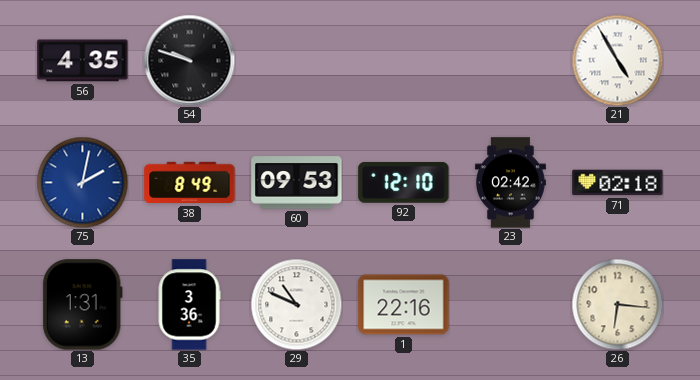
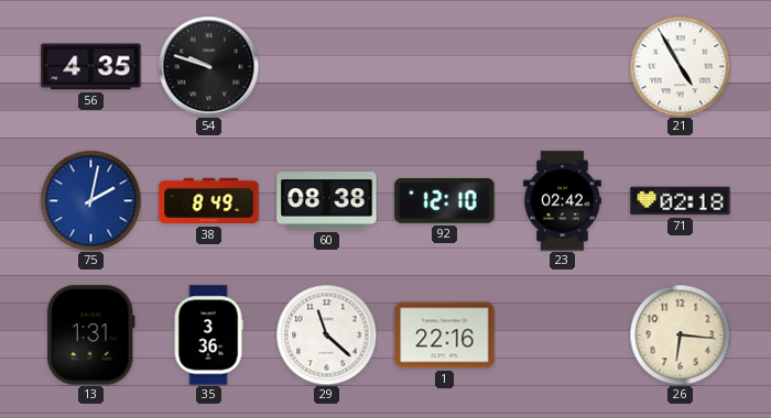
60: 09:53 -> 08:38 (327, 201)
29: 10:49 -> 11:22 (326, 334)
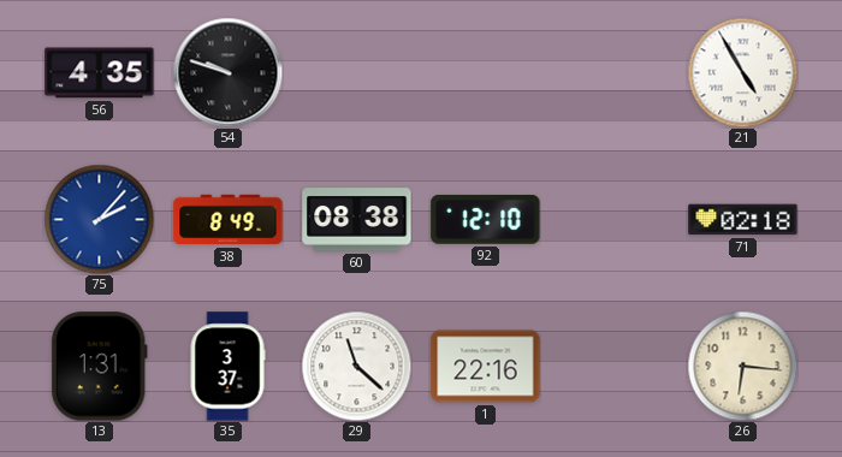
75: 2:02 -> 2:07 (99, 219)
23: 02:42 -> none (562, 201)
35: 3:36 -> 3:37 (227, 367)
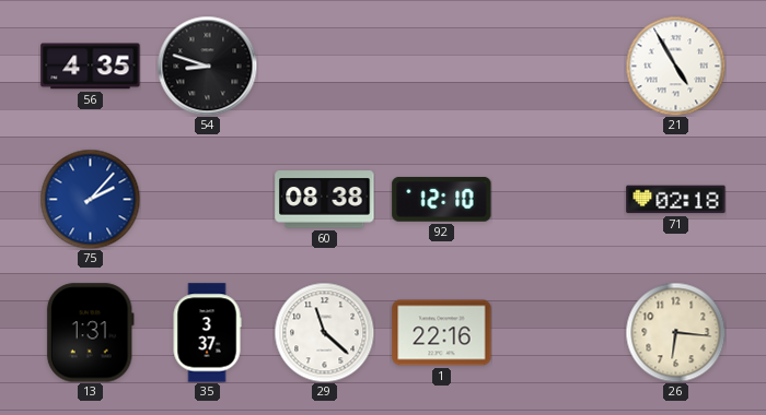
54: 9:48 -> 8:48 (207, 66)
38: 8:49 -> none (229, 220)
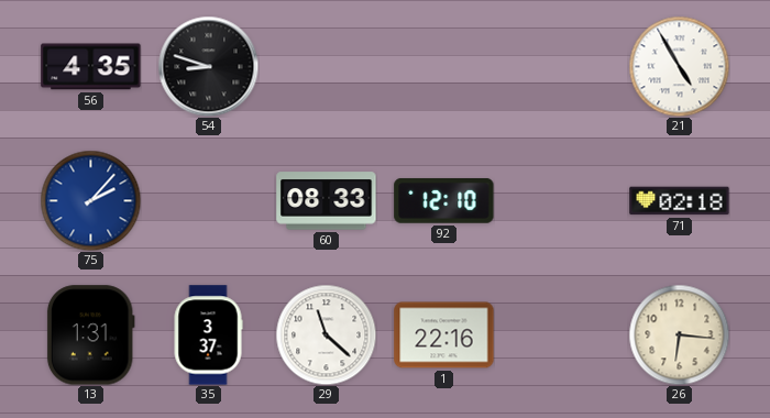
60: 08:38 -> 08:33 (327, 201)
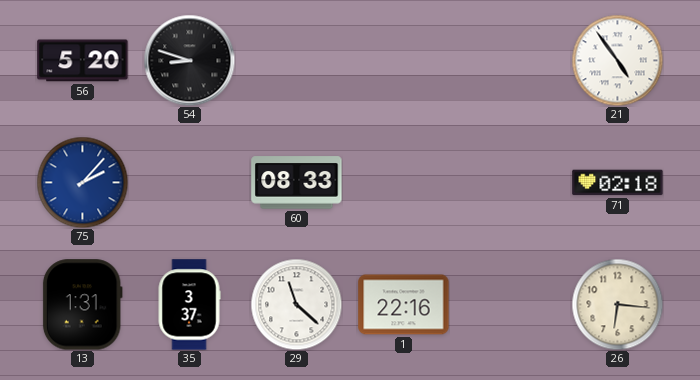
56: 4:35 -> 5:20 (83, 61)
21: 4:55 -> 4:54 (617, 60)
92: 12:10 -> none (444, 200)
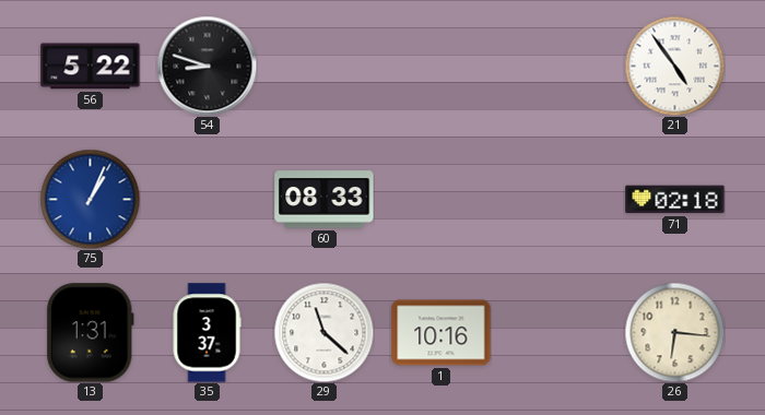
56: 5:20 -> 5:22 (91, 67)
75: 2:07 -> 1:04 (90, 199)
1: 22:16 -> 10:16 (442, 333)
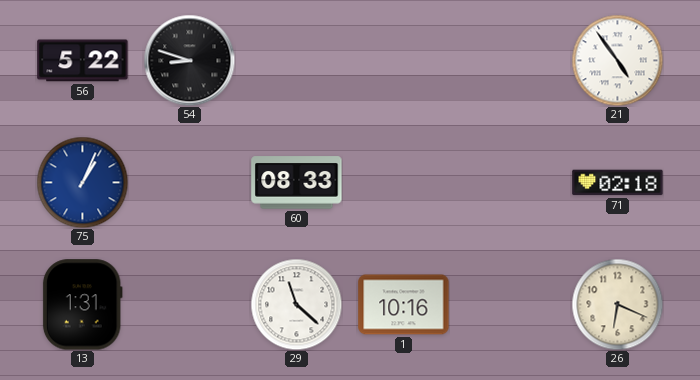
35: 3:37 -> none (207, 333)
26: 6:16 -> 6:19 (617, 304)
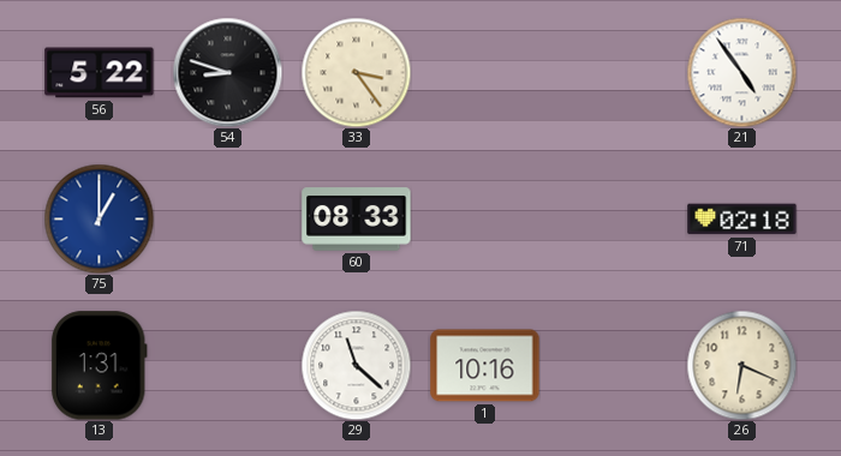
33: none -> 3:24 (356, 72)
75: 1:04 -> 1:00 (99, 218)
